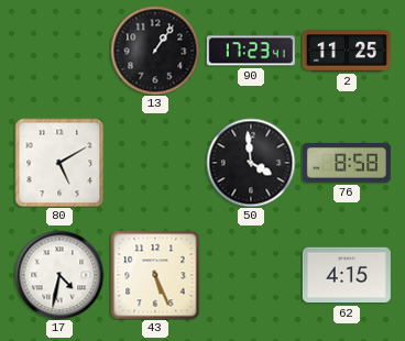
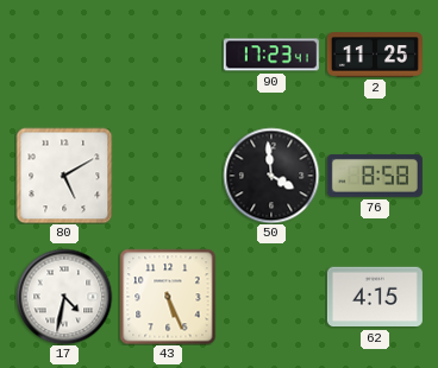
13: 1:06 -> none (155, 51)
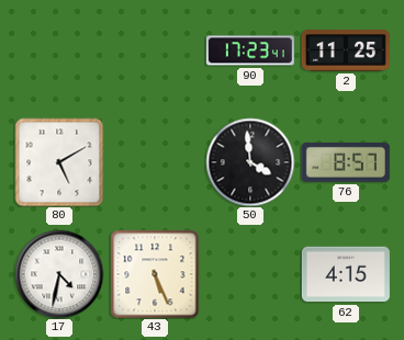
76: 8:58 -> 8:57 (346, 162)
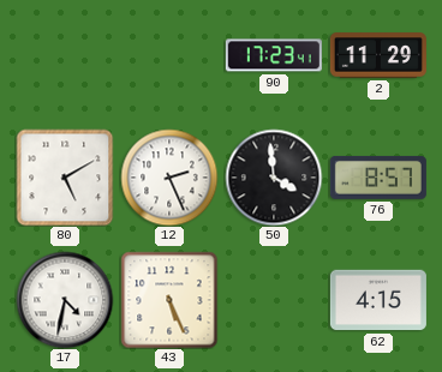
2: 11:25 -> 11:29 (378, 55)
12: none -> 2:26 (169, 178)
